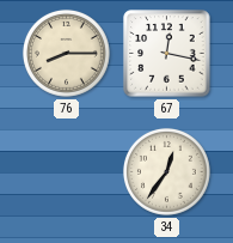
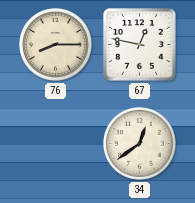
67: 12:17 -> 12:47 (140, 45)
34: 12:36 -> 12:39 (139, 143)
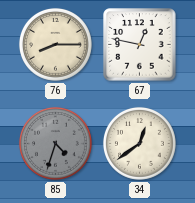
85: none -> 4:33 (55, 143)
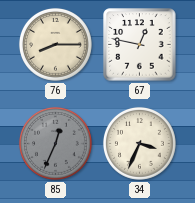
85: 4:33 -> 12:34 (55, 143)
34: 12:39 -> 3:34 (139, 143)
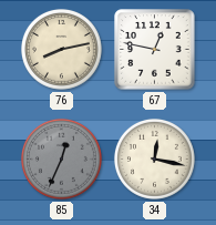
76: 8:15 -> 8:13 (61, 49)
34: 3:34 -> 12:17 (154, 158)
